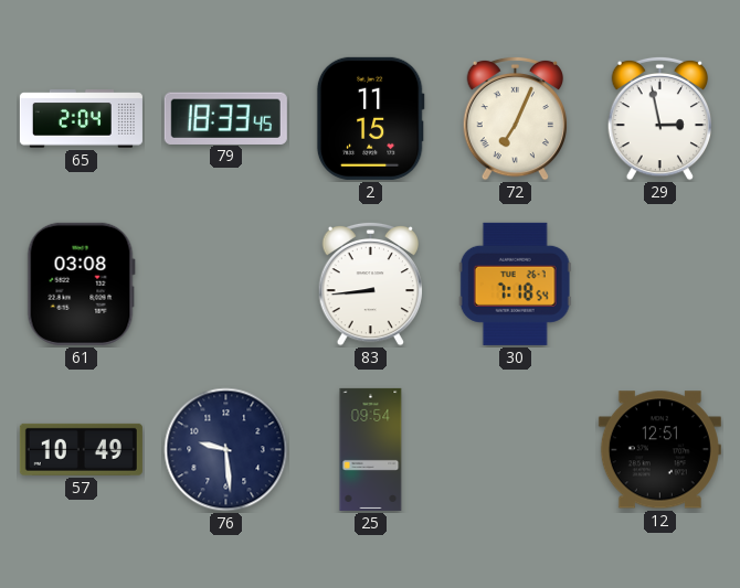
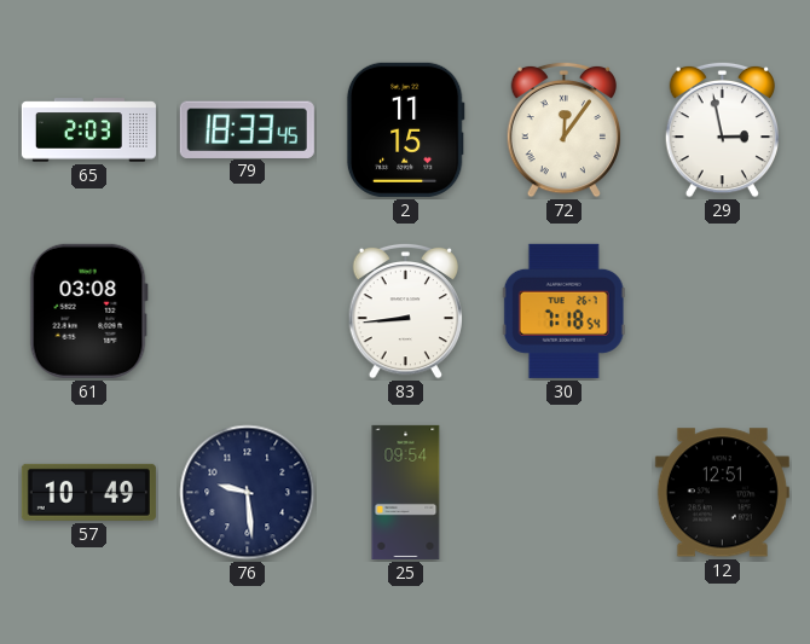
65: 2:04 -> 2:03 (88, 130)
72: 7:04 -> 12:06 (565, 129)
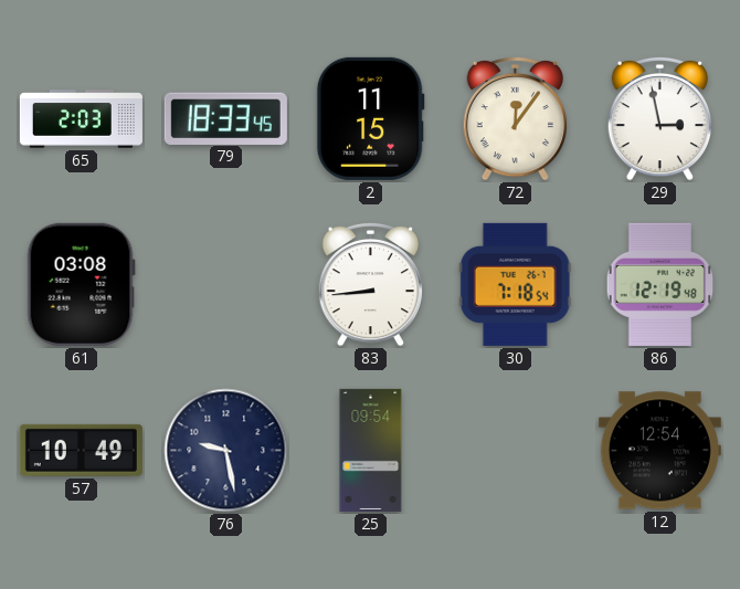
86: none -> 12:19 (660, 284)
76: 9:29 -> 9:28 (226, 451)
12: 12:51 -> 12:54 (659, 451)
